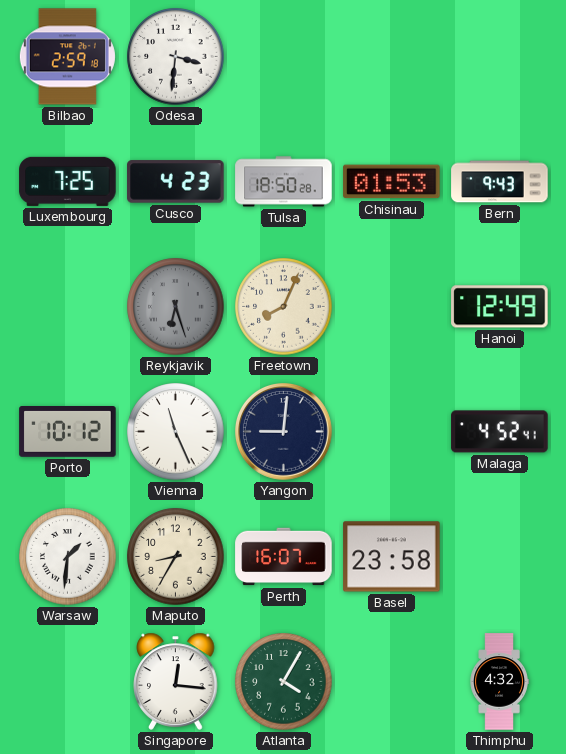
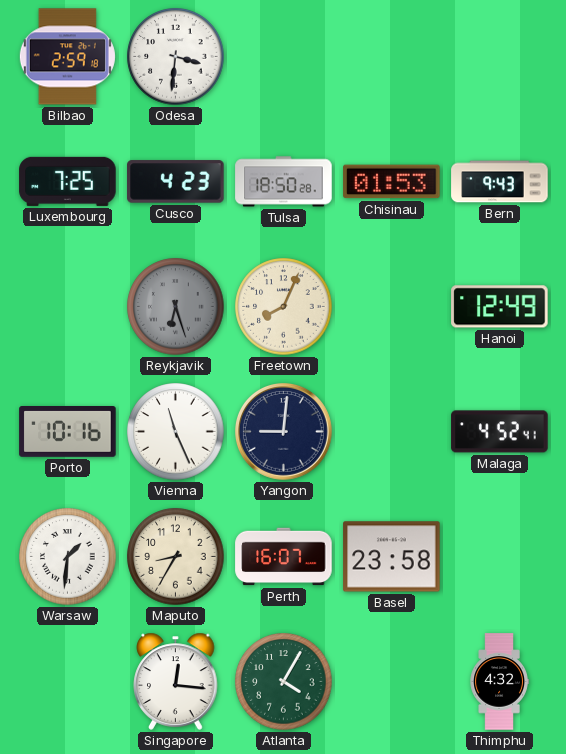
Porto: 10:12 -> 10:16 (68, 432)
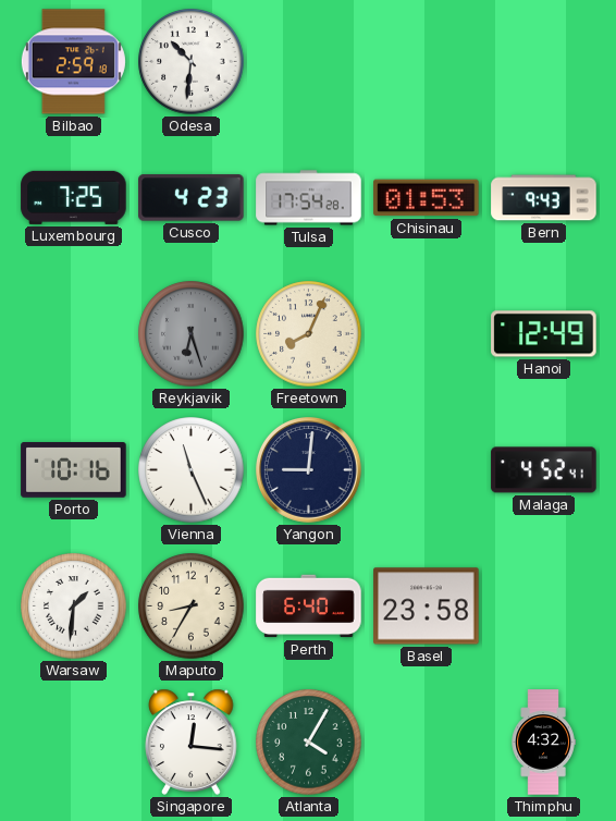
Odesa: 3:31 -> 10:31 (192, 62)
Tulsa: 18:50 -> 17:54 (309, 198)
Perth: 16:07 -> 6:40 (309, 606)
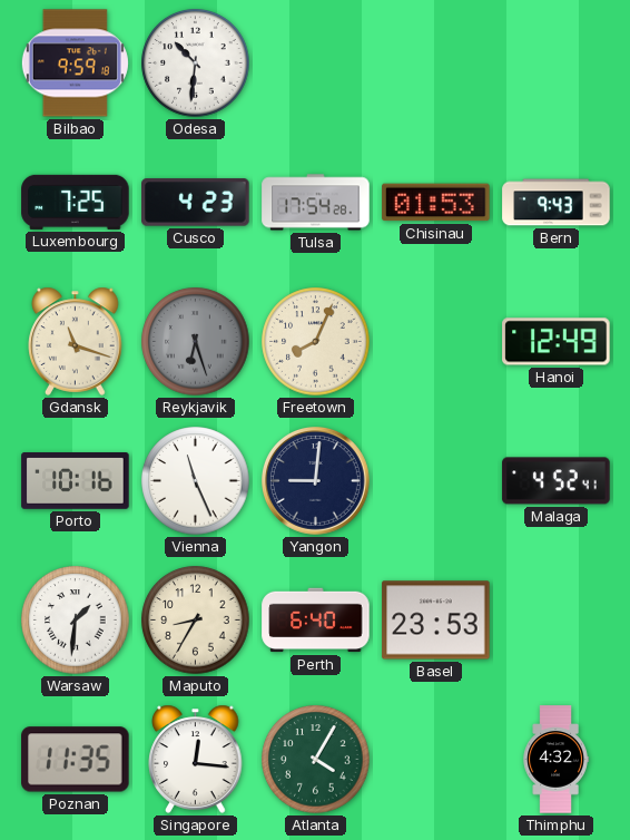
Bilbao: 2:59 -> 9:59 (75, 64)
Gdansk: none -> 11:18 (76, 341)
Basel: 23:58 -> 23:53 (436, 621)
Poznan: none -> 11:35 (76, 760)
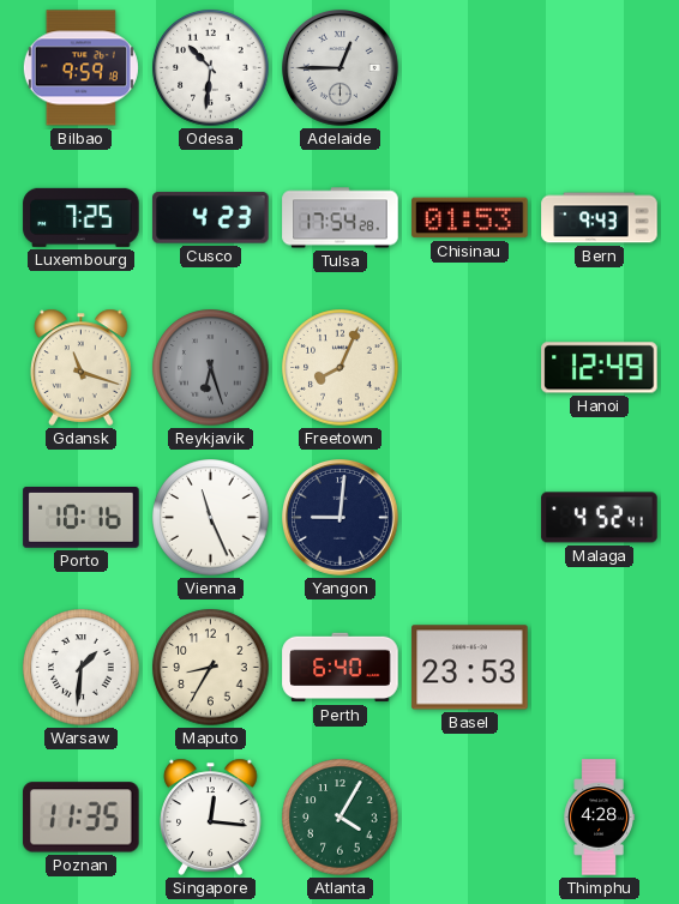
Adelaide: none -> 12:45 (341, 68)
Thimphu: 4:32 -> 4:28 (599, 818)
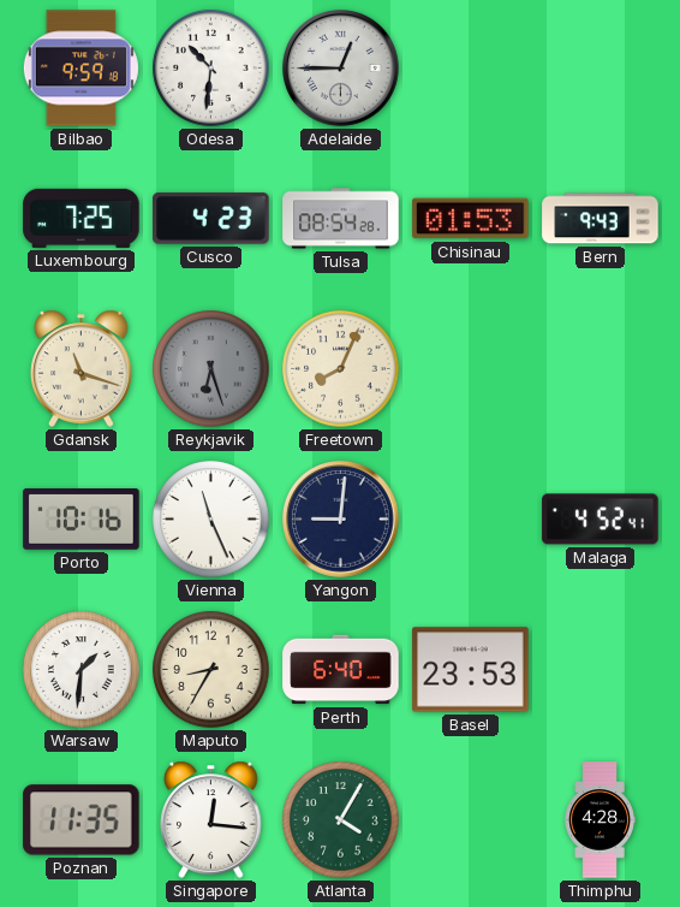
Tulsa: 17:54 -> 08:54 (341, 219)
Hanoi: 12:49 -> none (600, 368)
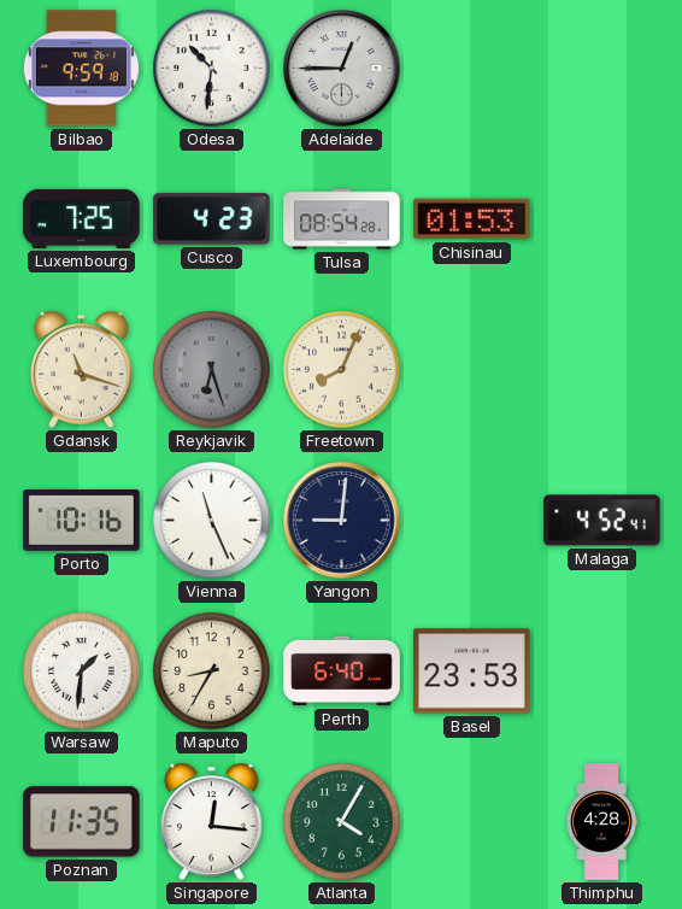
Bern: 9:43 -> none (601, 219)
